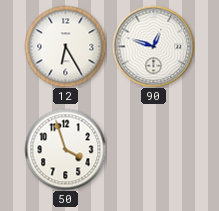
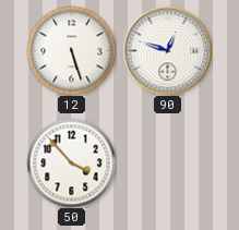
12: 6:25 -> 5:27 (71, 50)
50: 3:57 -> 3:53 (71, 162)
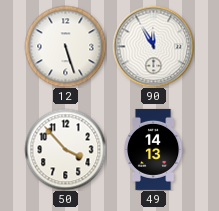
90: 12:48 -> 11:55 (153, 46)
49: none -> 14:13 (153, 149)
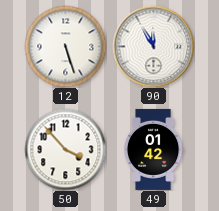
49: 14:13 -> 01:42 (153, 149)
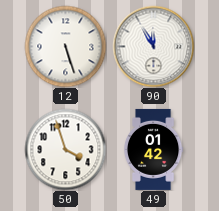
50: 3:53 -> 3:57 (65, 149)
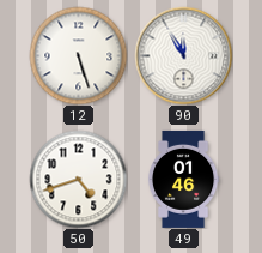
50: 3:57 -> 4:42 (78, 179)
49: 01:42 -> 01:46 (183, 179)
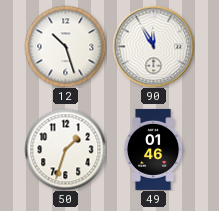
12: 5:27 -> 10:27 (65, 46)
50: 4:42 -> 1:33 (65, 149)
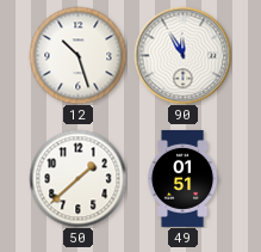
50: 1:33 -> 1:38 (77, 178)
49: 01:46 -> 01:51 (182, 178)
